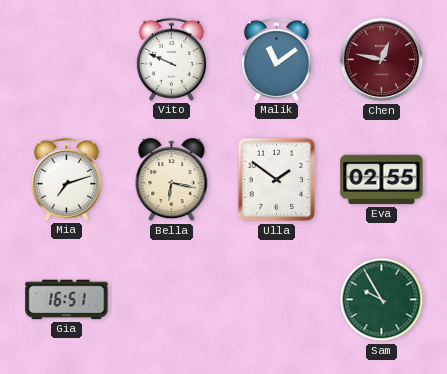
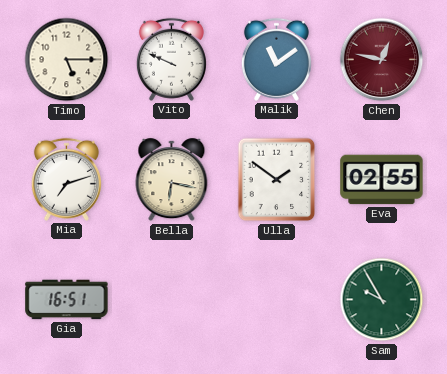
Timo: none -> 5:15 (67, 60)
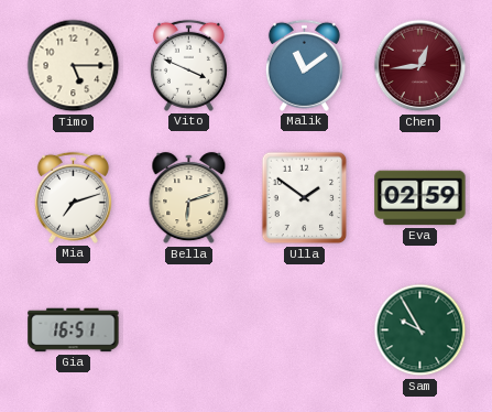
Vito: 9:49 -> 3:49 (188, 65)
Chen: 12:47 -> 12:44 (420, 66)
Bella: 6:17 -> 6:12 (189, 198)
Eva: 02:55 -> 02:59 (420, 198)
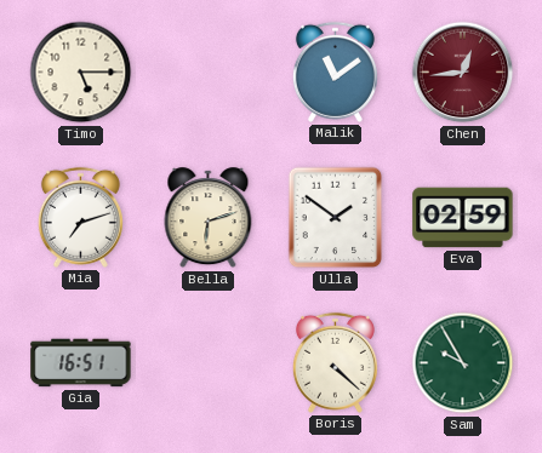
Vito: 3:49 -> none (188, 65)
Boris: none -> 4:22 (335, 362)
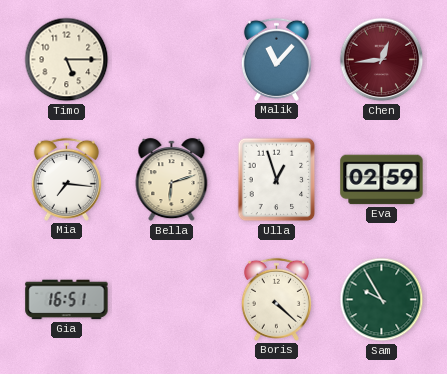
Malik: 11:09 -> 11:07 (276, 59)
Mia: 7:12 -> 7:16 (66, 179)
Ulla: 1:51 -> 12:57 (277, 180)
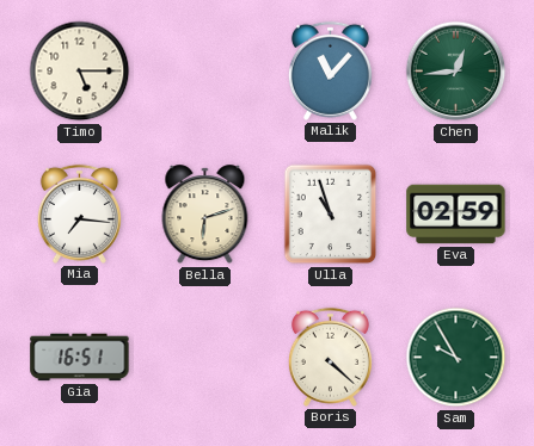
Chen dial: burgundy -> green (456, 72)
Ulla: 12:57 -> 10:57 (331, 215)
